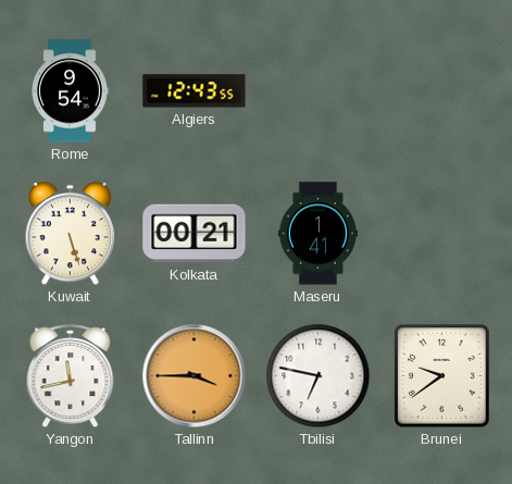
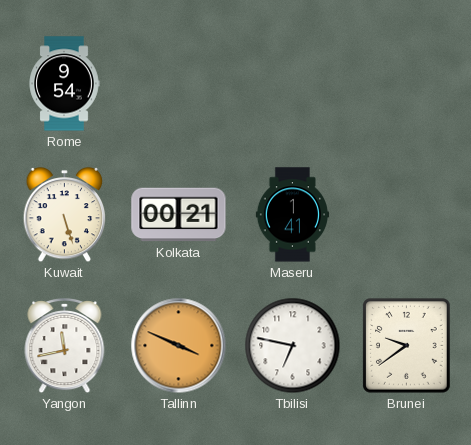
Algiers: 12:43 -> none (195, 91)
Tallinn: 3:45 -> 3:49 (179, 346)
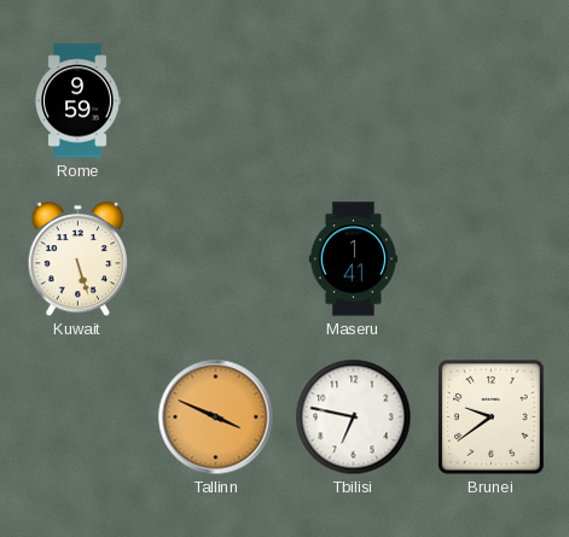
Rome: 9:54 -> 9:59 (77, 101)
Kolkata: 00:21 -> none (179, 215)
Yangon: 11:43 -> none (65, 347)
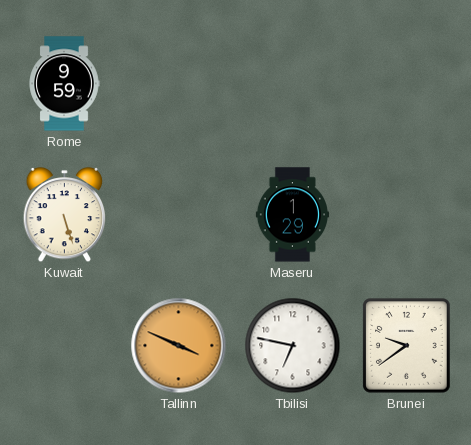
Maseru: 1:41 -> 1:29 (292, 215)
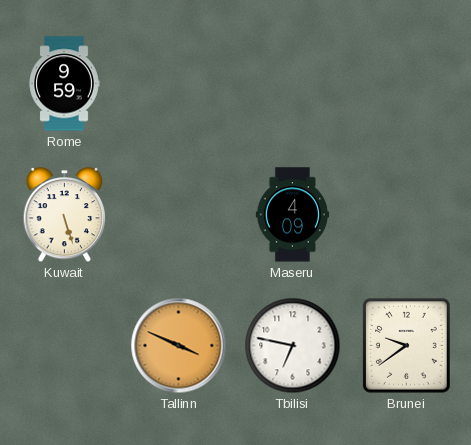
Maseru: 1:29 -> 4:09 (292, 215)
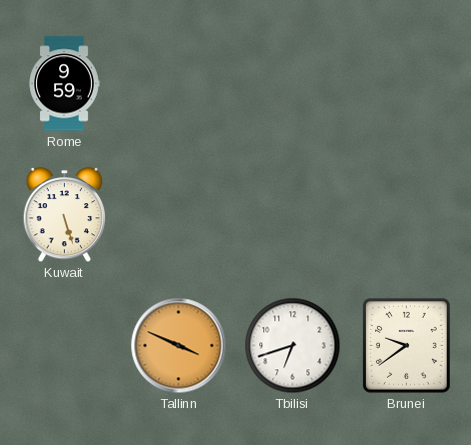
Maseru: 4:09 -> none (292, 215)
Tbilisi: 6:47 -> 6:42 (293, 346)
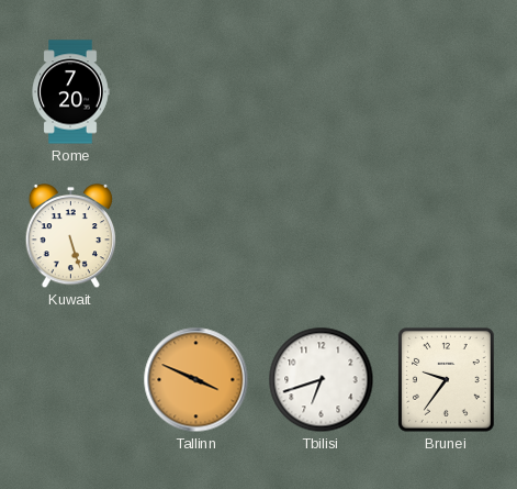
Rome: 9:59 -> 7:20 (70, 92)
Brunei: 9:39 -> 9:36 (447, 380)
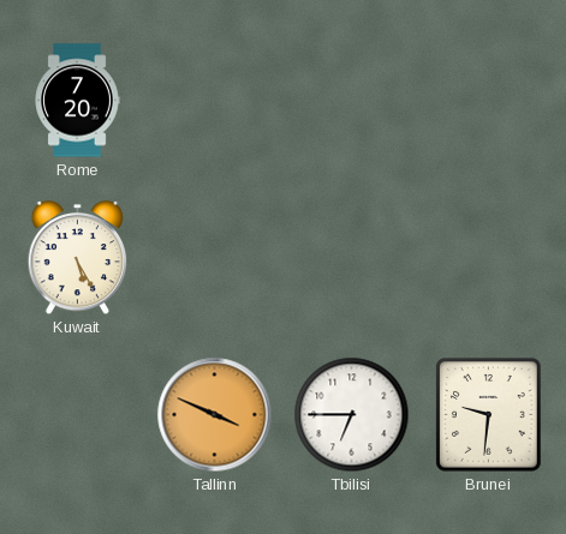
Kuwait: 5:27 -> 5:25 (78, 258)
Tbilisi: 6:42 -> 6:45 (352, 415)
Brunei: 9:36 -> 9:31 (489, 415)
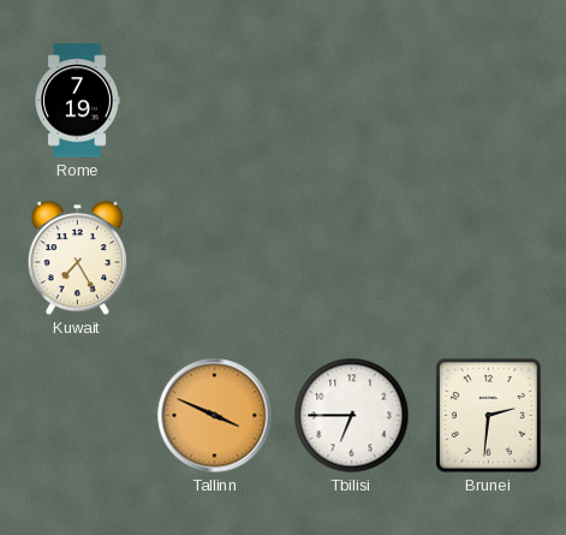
Rome: 7:20 -> 7:19 (77, 101)
Kuwait: 5:25 -> 7:25 (78, 258)
Brunei: 9:31 -> 2:31 (489, 416)
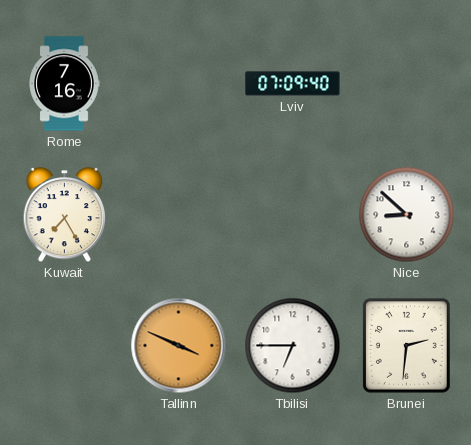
Rome: 7:19 -> 7:16 (64, 84)
Lviv: none -> 07:09 (293, 84)
Nice: none -> 8:52 (407, 215)
